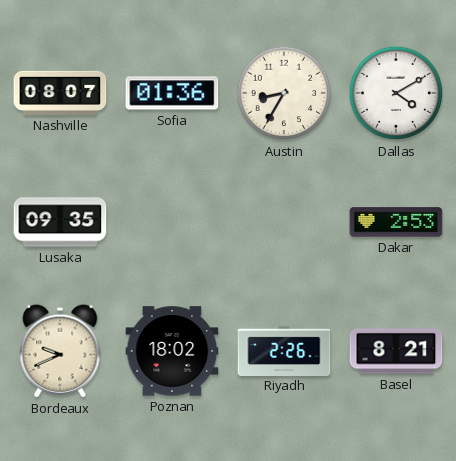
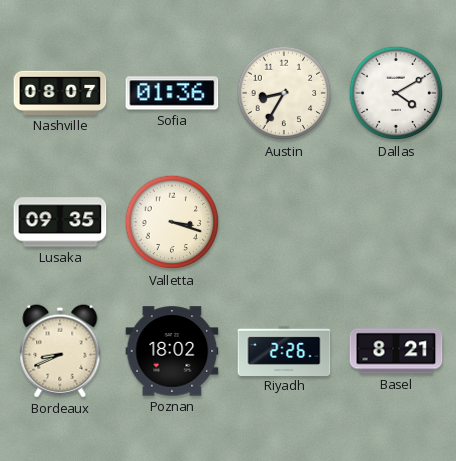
Valletta: none -> 3:18 (172, 222)
Dakar: 2:53 -> none (396, 222)
Bordeaux: 9:41 -> 8:41 (60, 351)
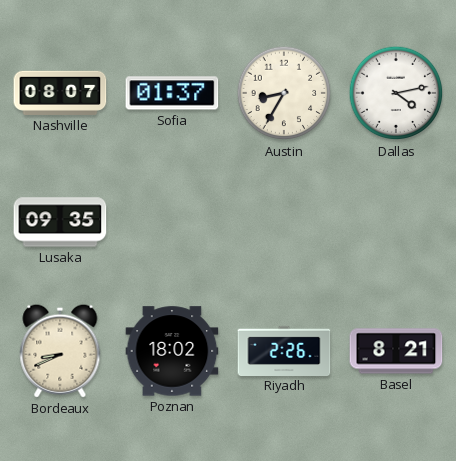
Sofia: 01:36 -> 01:37 (172, 93)
Dallas: 4:10 -> 4:13 (396, 93)
Valletta: 3:18 -> none (172, 222)
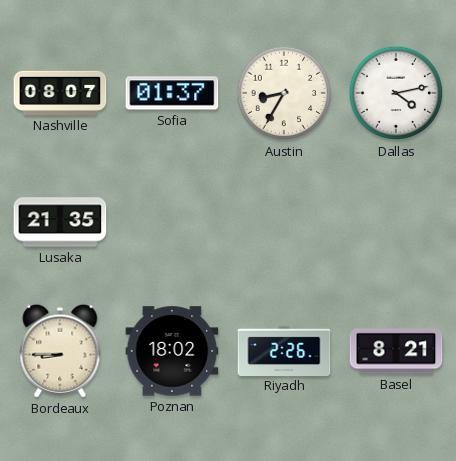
Lusaka: 09:35 -> 21:35 (60, 222)
Bordeaux: 8:41 -> 8:45 (60, 351)
